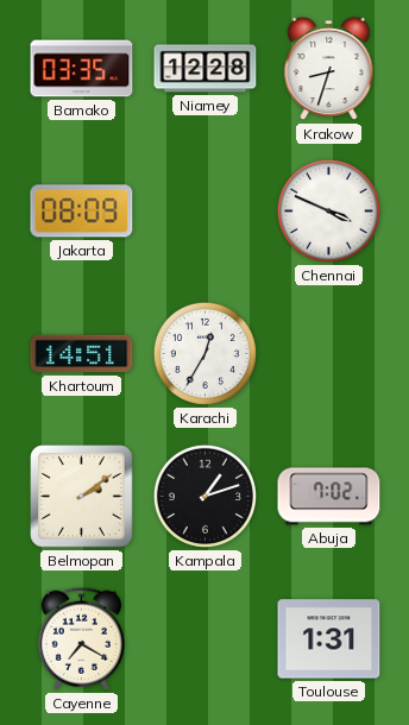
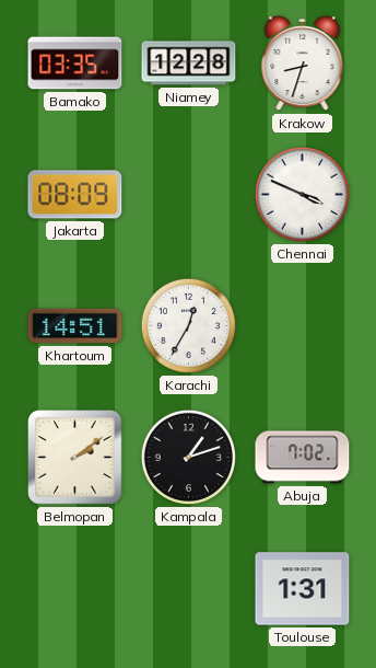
Cayenne: 7:20 -> none (81, 638)
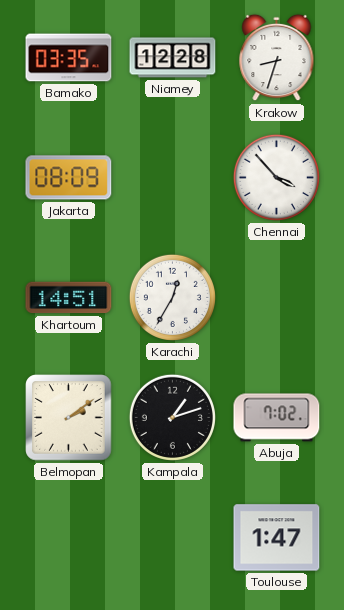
Chennai: 3:49 -> 3:53 (276, 177)
Toulouse: 1:31 -> 1:47 (277, 538)
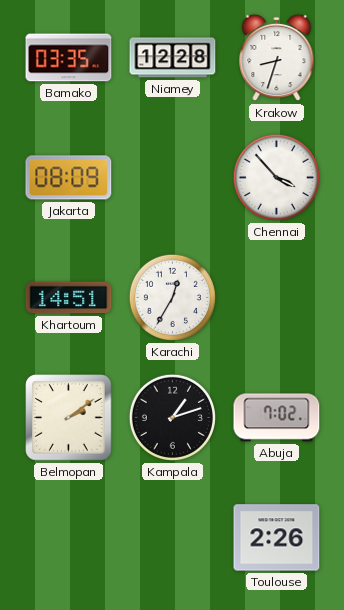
Toulouse: 1:47 -> 2:26 (277, 538)
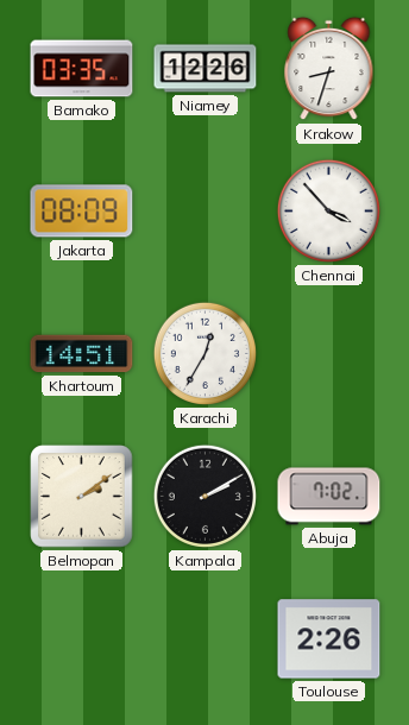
Niamey: 12:28 -> 12:26 (206, 69)
Kampala: 1:12 -> 2:10 (204, 496)
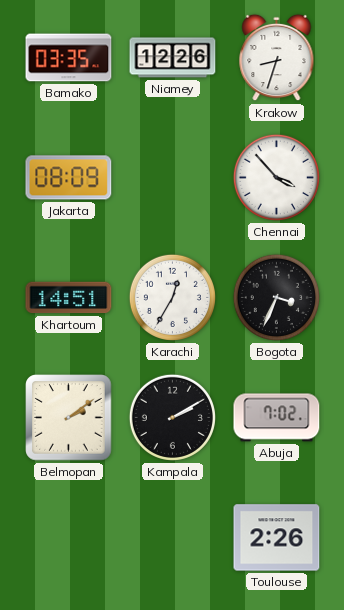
Bogota: none -> 3:34 (276, 297)
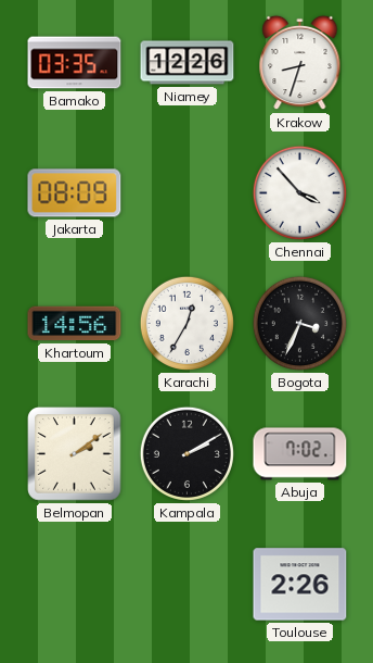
Khartoum: 14:51 -> 14:56 (75, 324)
